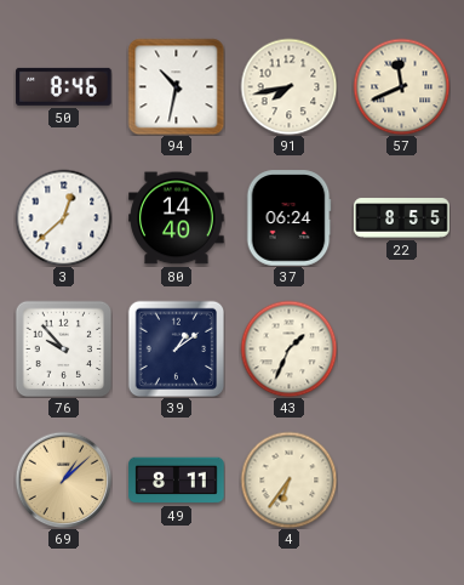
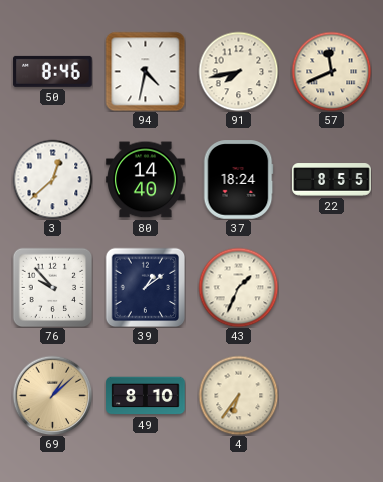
94: 10:32 -> 4:32 (145, 71)
37: 06:24 -> 18:24 (238, 180)
49: 8:11 -> 8:10 (146, 396)
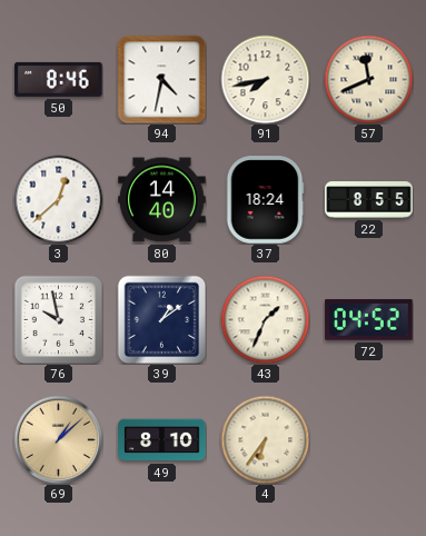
76: 9:53 -> 9:58 (58, 319)
72: none -> 04:52 (369, 320)
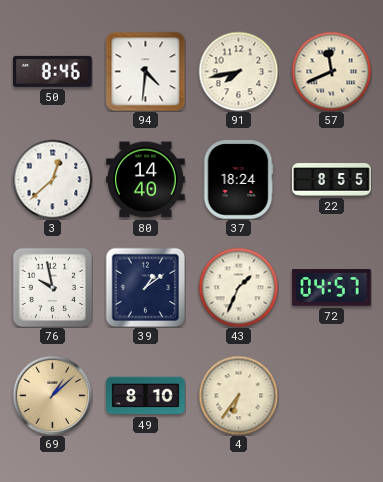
94: 4:32 -> 4:31 (145, 71)
72: 04:52 -> 04:57 (332, 288)
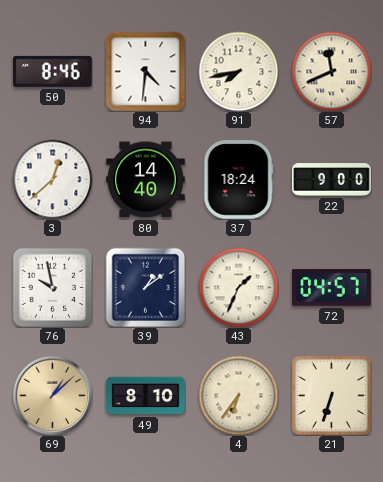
22: 8:55 -> 9:00 (332, 180)
21: none -> 6:33 (331, 395)
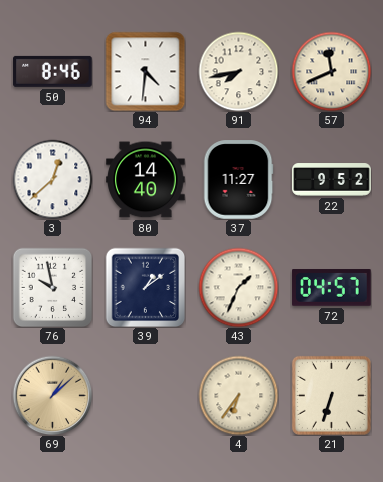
37: 18:24 -> 11:27 (238, 180)
22: 9:00 -> 9:52 (332, 180)
49: 8:10 -> none (146, 396)
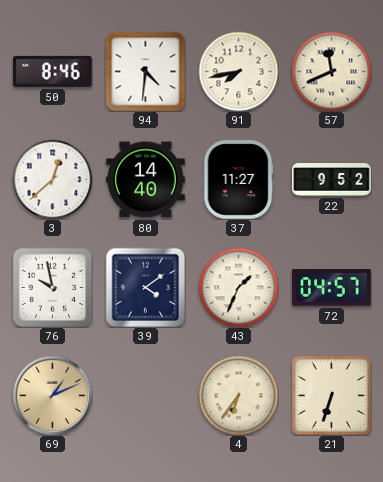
39: 1:09 -> 4:09 (145, 287)
69: 1:08 -> 1:11 (52, 395)
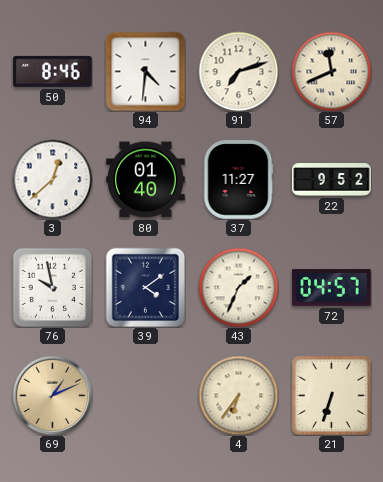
91: 7:43 -> 7:12 (238, 71)
80: 14:40 -> 01:40 (146, 180)
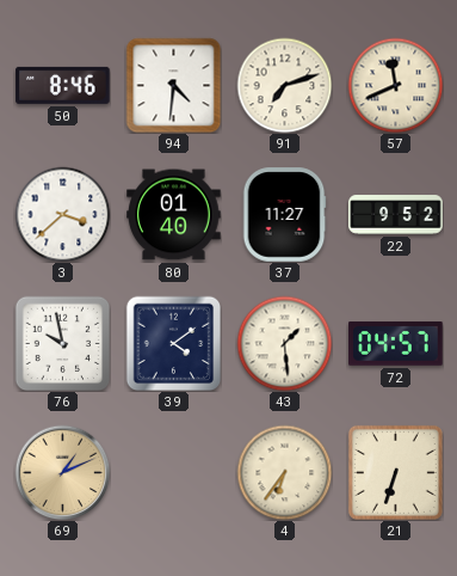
3: 12:38 -> 3:38 (62, 214)
43: 1:34 -> 1:29 (284, 343)
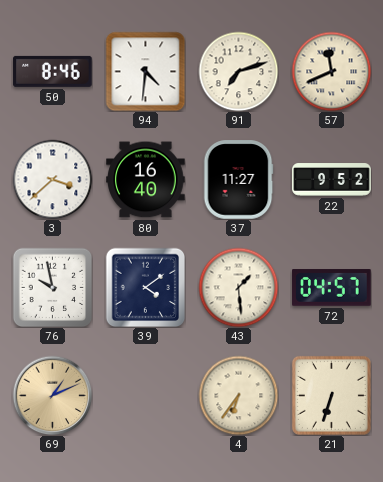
80: 01:40 -> 16:40 (146, 180)
